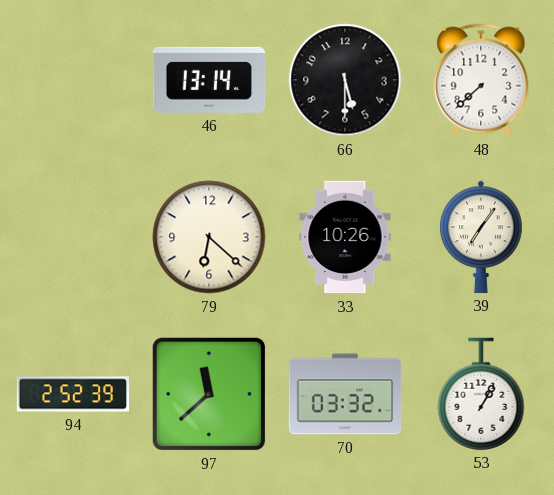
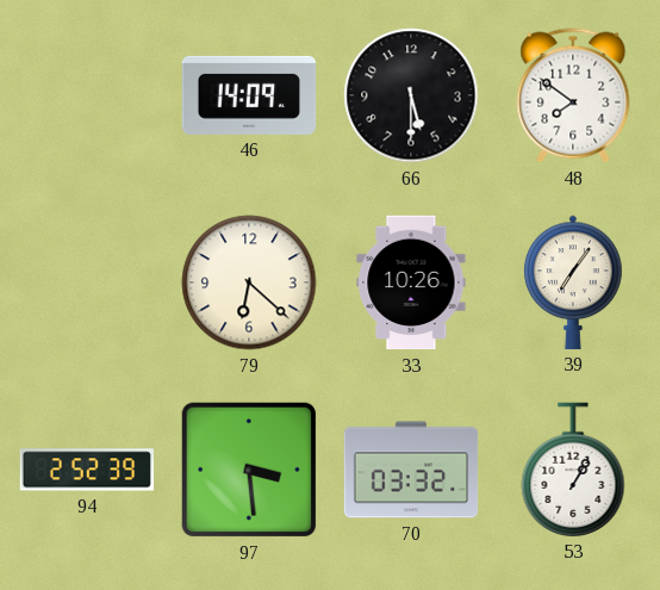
46: 13:14 -> 14:09 (249, 95)
48: 7:38 -> 7:51 (573, 95)
97: 11:38 -> 3:29 (249, 470)
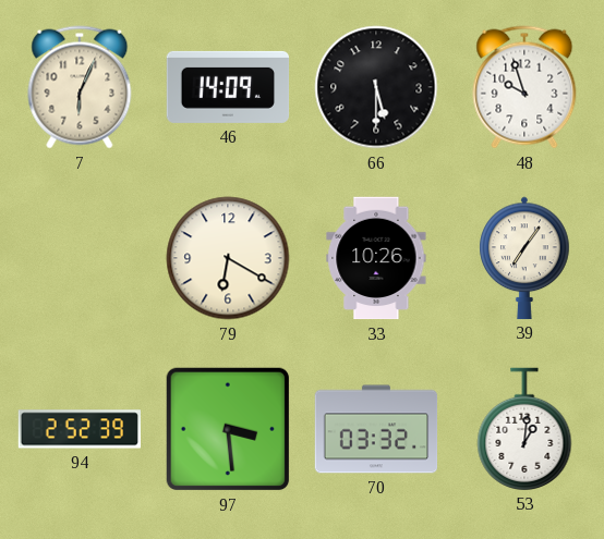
7: none -> 6:04 (80, 87)
48: 7:51 -> 9:57 (524, 87)
79: 6:22 -> 6:20 (228, 258)
53: 1:05 -> 1:01 (524, 429)
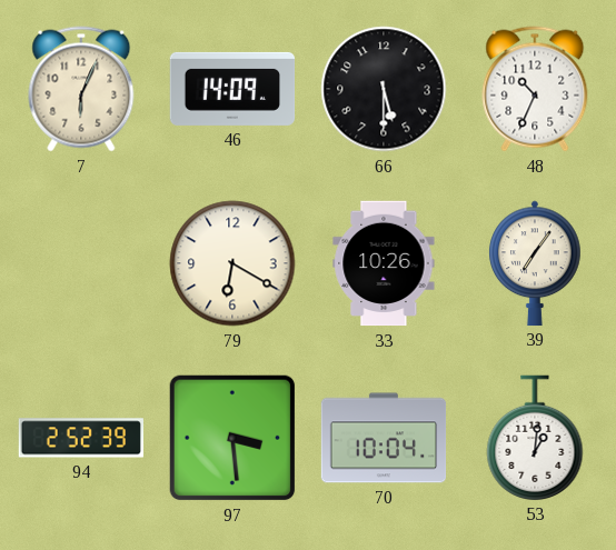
48: 9:57 -> 10:34 (535, 89)
70: 03:32 -> 10:04 (384, 438)
